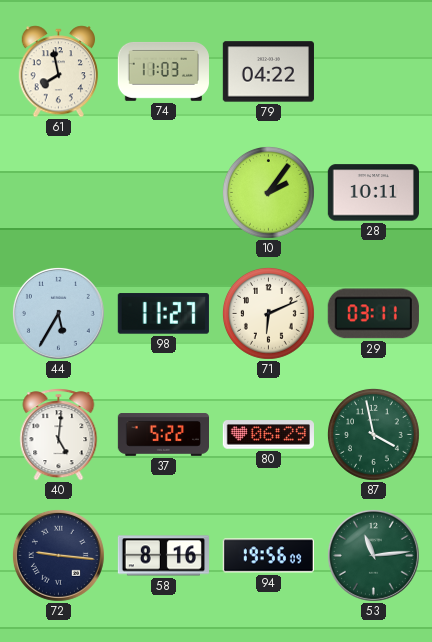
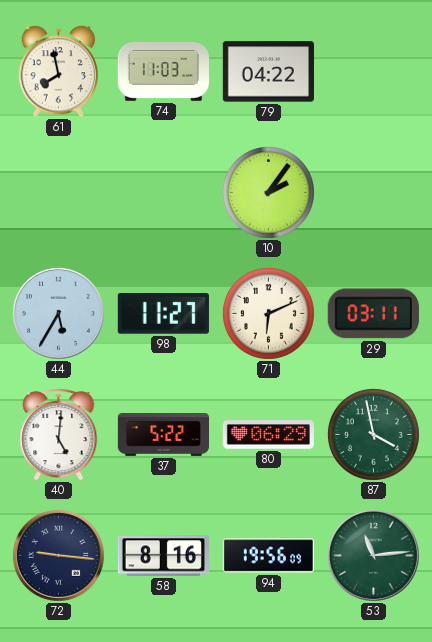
28: 10:11 -> none (373, 193)
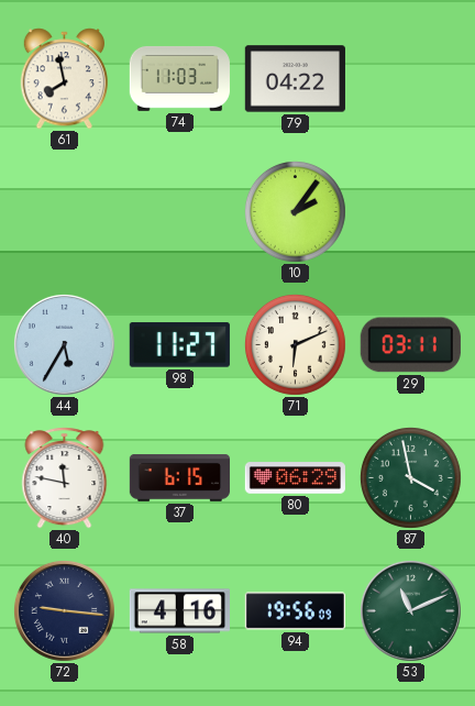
40: 5:01 -> 11:47 (65, 478)
37: 5:22 -> 6:15 (179, 478)
58: 8:16 -> 4:16 (179, 611)
53: 11:14 -> 11:11 (410, 610)
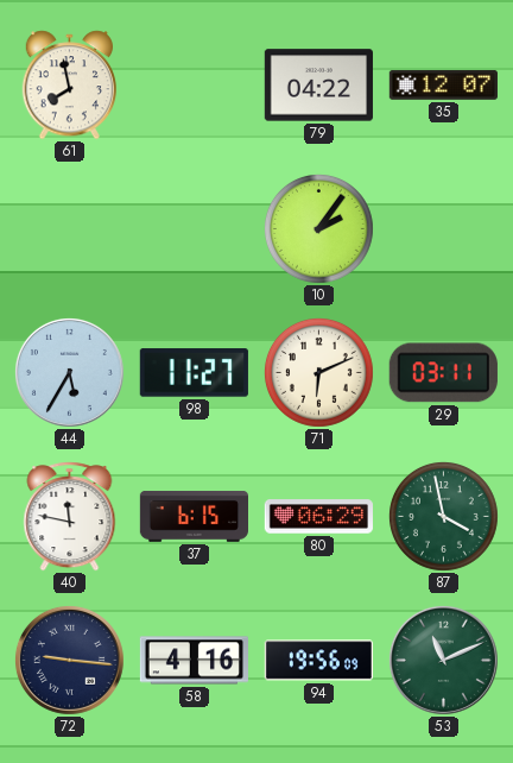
74: 11:03 -> none (179, 78)
35: none -> 12:07 (443, 84)
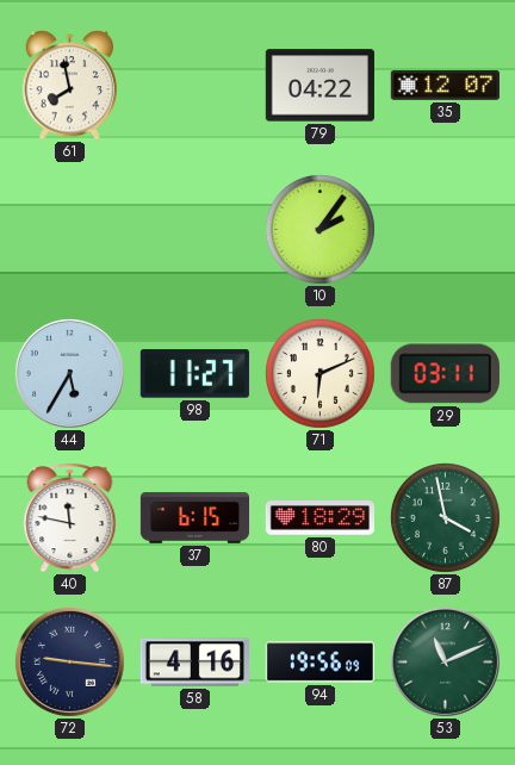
80: 06:29 -> 18:29 (319, 518)
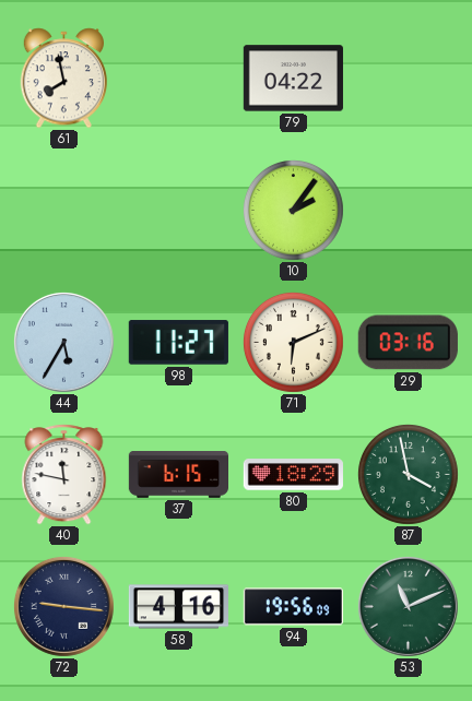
35: 12:07 -> none (445, 85)
29: 03:11 -> 03:16 (408, 343)
